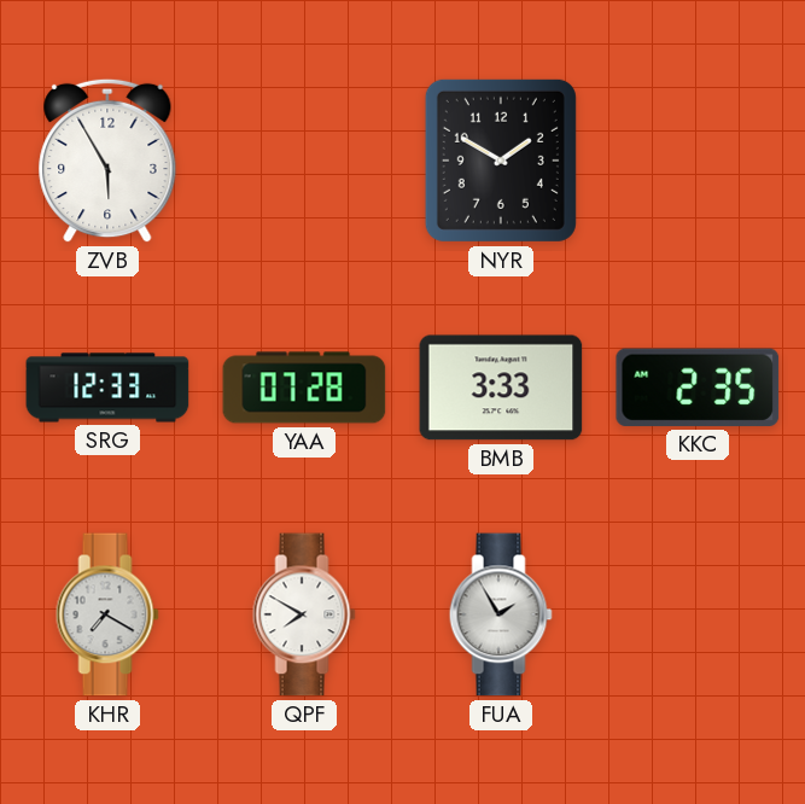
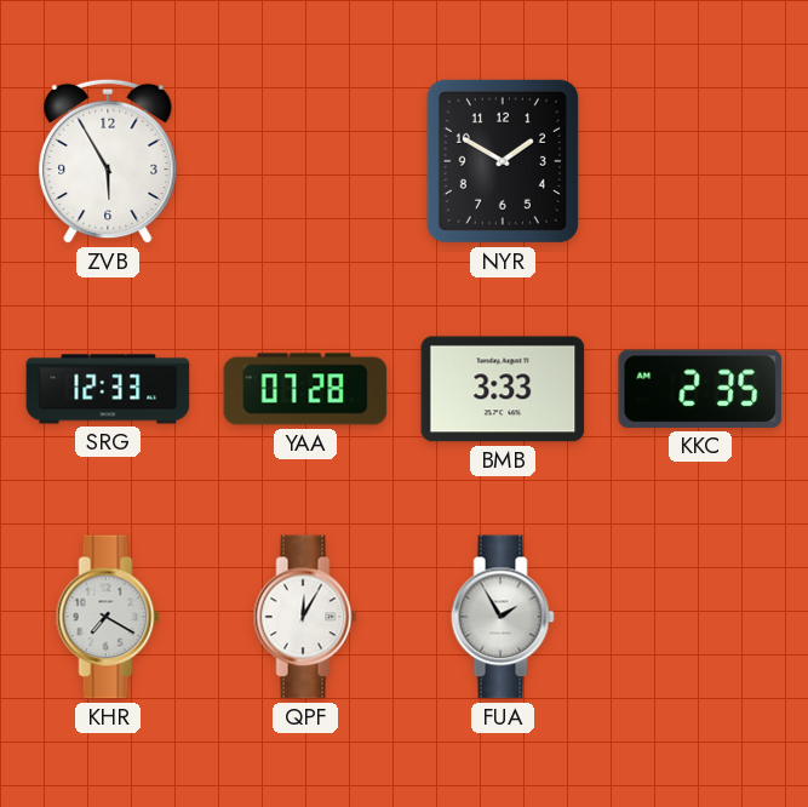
QPF: 7:50 -> 12:05 (305, 617)
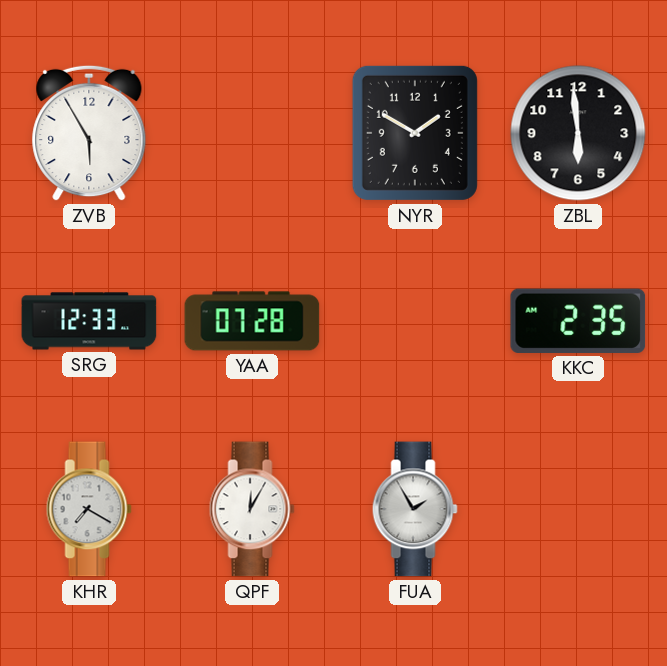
ZBL: none -> 5:59 (578, 133)
BMB: 3:33 -> none (503, 389)
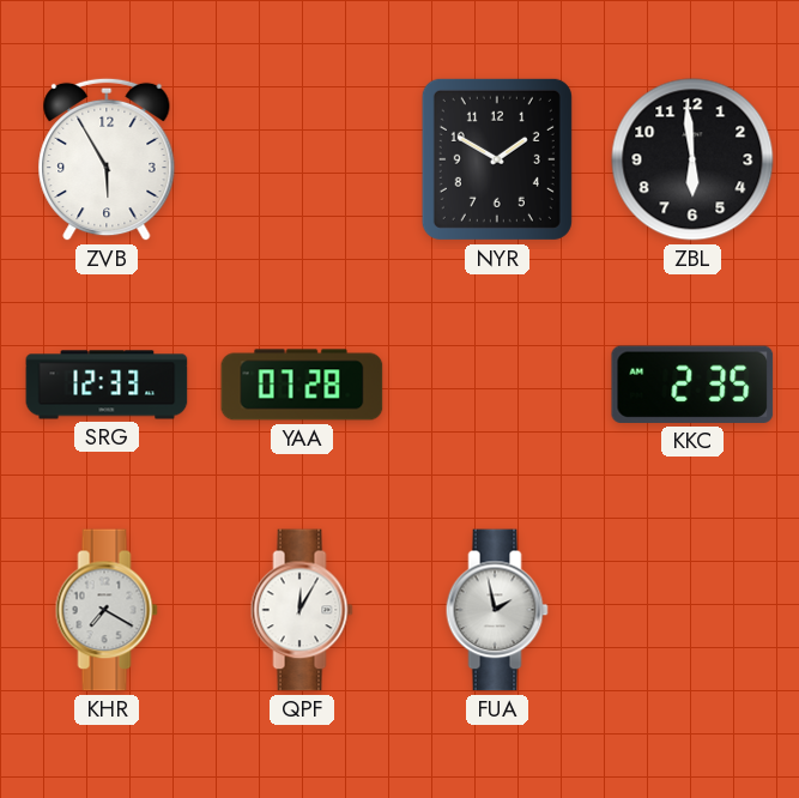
FUA: 1:55 -> 1:58 (497, 610)
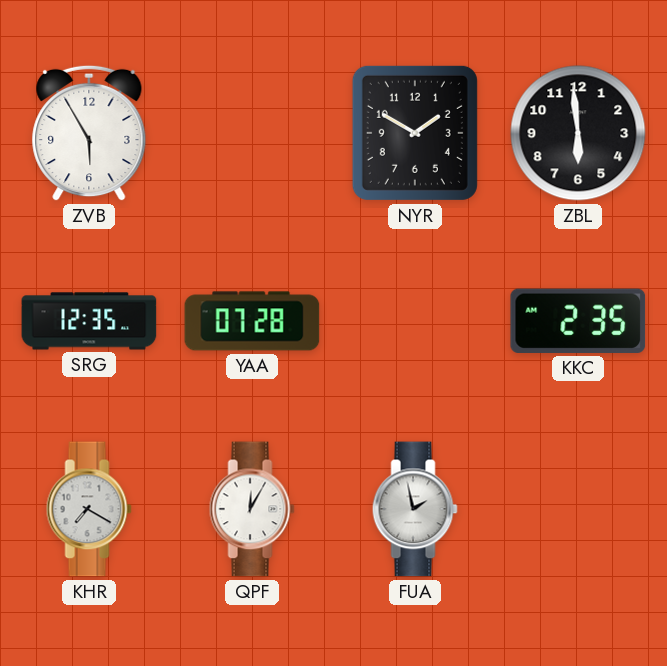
SRG: 12:33 -> 12:35 (89, 321)
